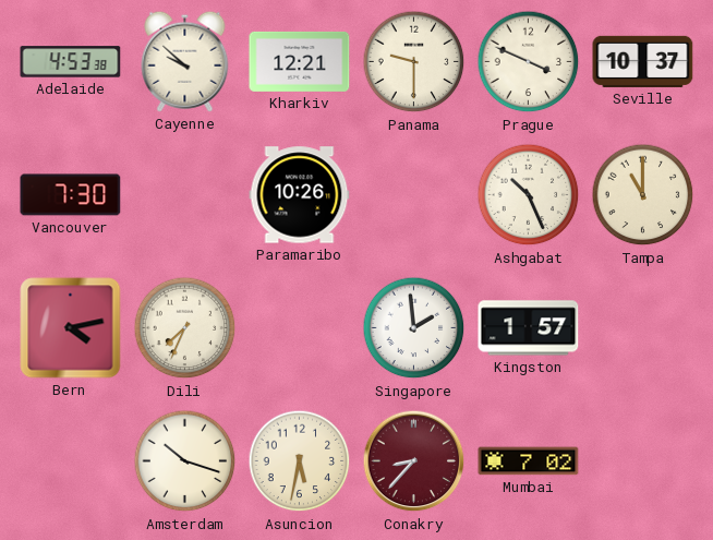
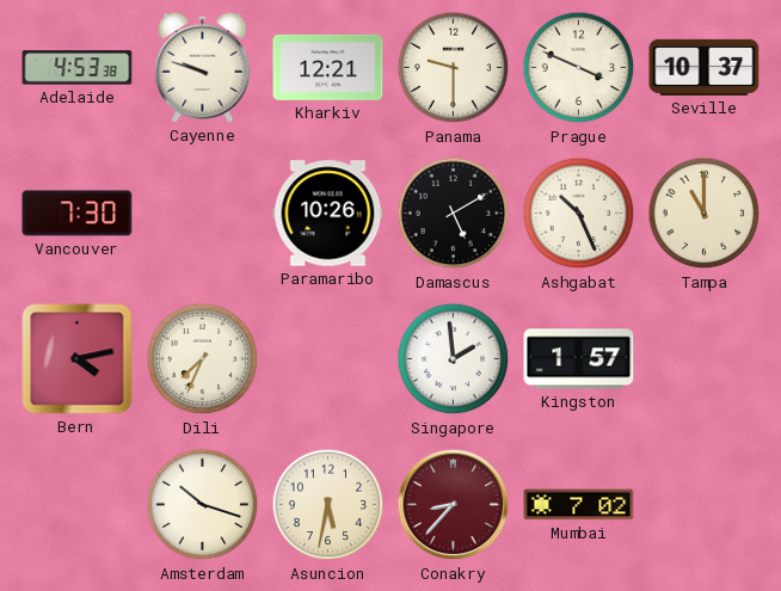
Cayenne: 9:52 -> 9:48 (203, 67)
Damascus: none -> 5:10 (454, 214)
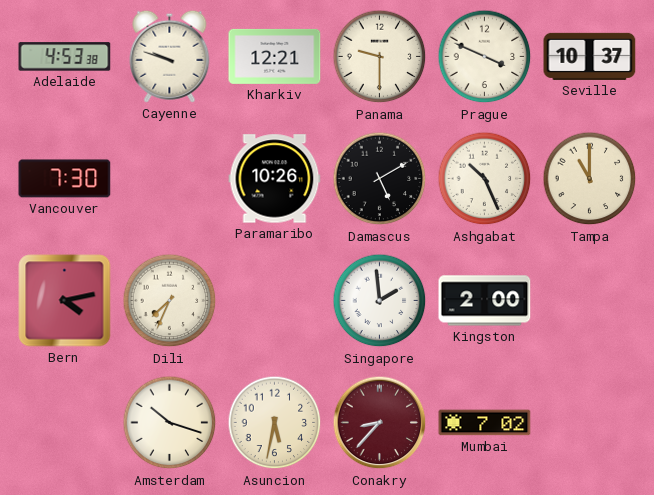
Kingston: 1:57 -> 2:00 (485, 301)
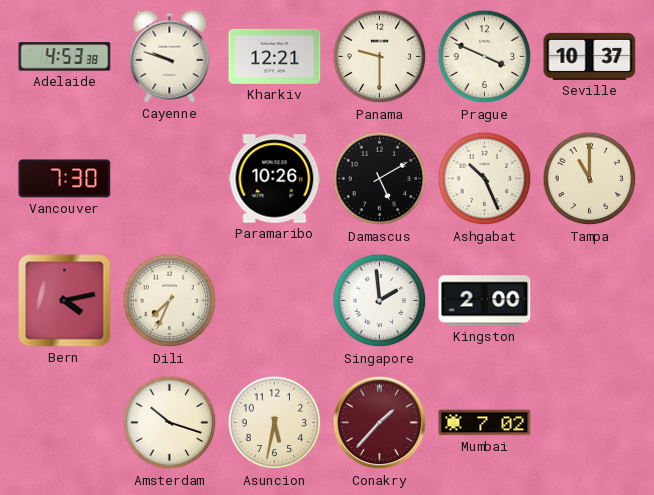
Conakry: 8:37 -> 1:37 (380, 423)
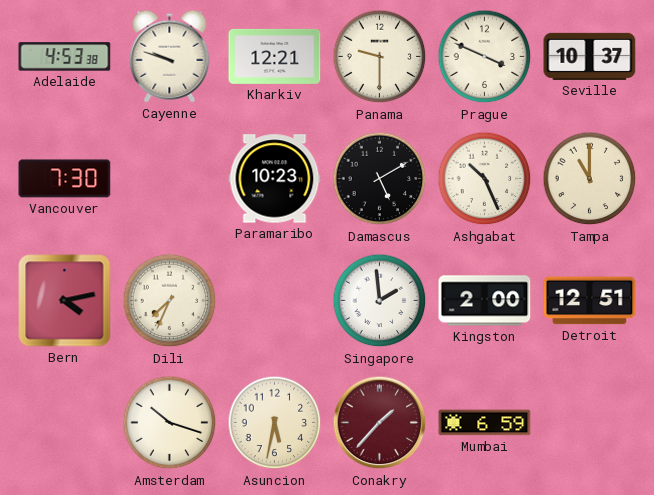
Paramaribo: 10:26 -> 10:23 (275, 179)
Detroit: none -> 12:51 (590, 301)
Mumbai: 7:02 -> 6:59 (485, 423)
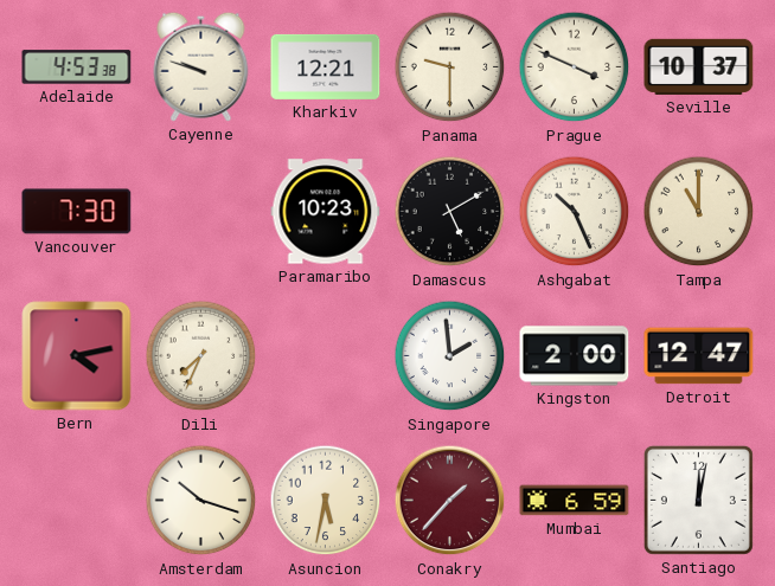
Detroit: 12:51 -> 12:47 (699, 356)
Santiago: none -> 12:02 (698, 500)
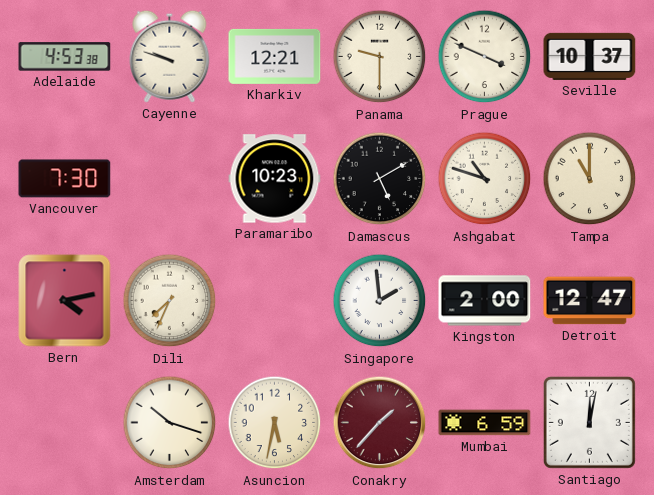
Ashgabat: 10:26 -> 10:48 (485, 179)
